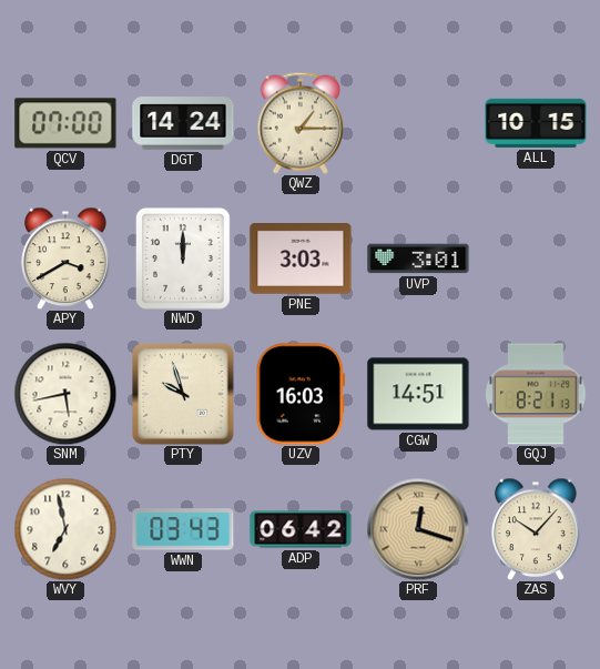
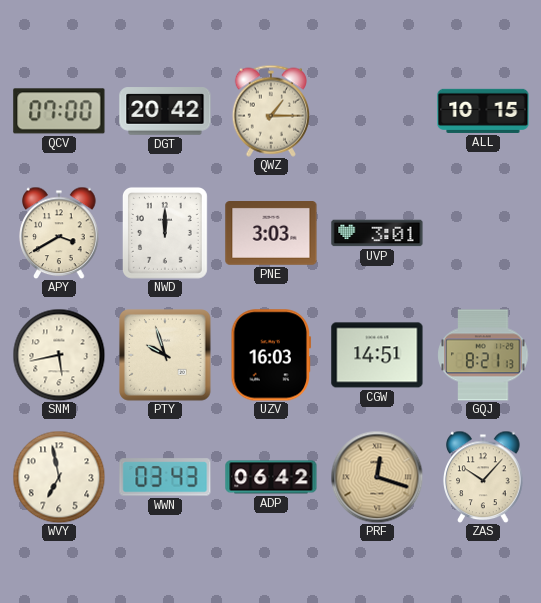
DGT: 14:24 -> 20:42 (165, 111)
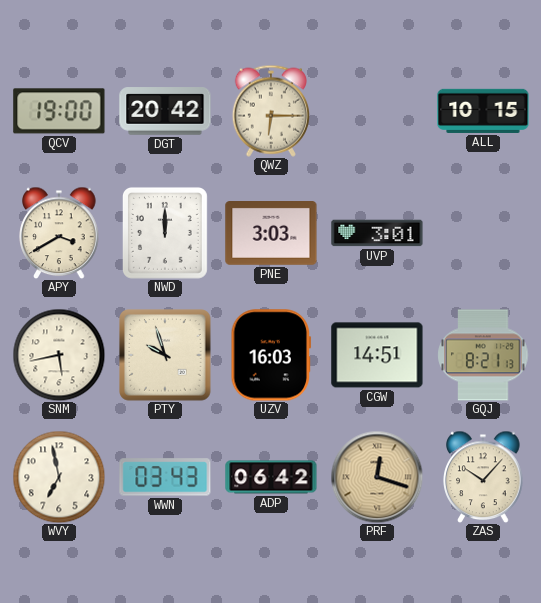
QCV: 07:00 -> 19:00 (59, 111)
QWZ: 1:15 -> 6:15 (271, 111)
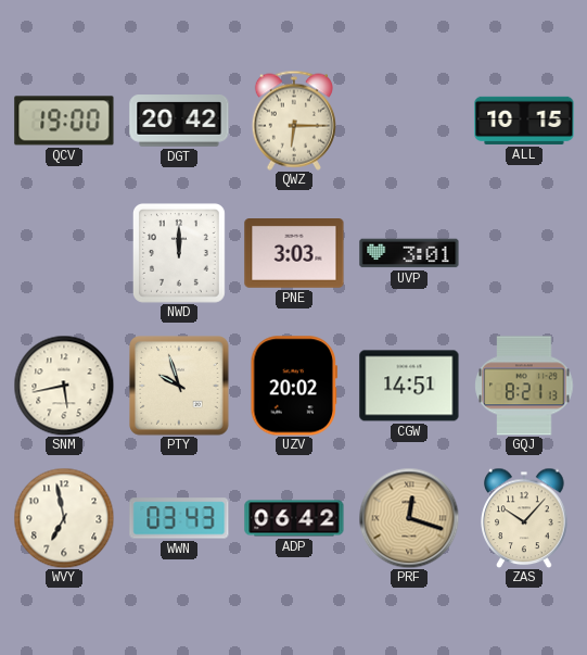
APY: 3:40 -> none (59, 233)
UZV: 16:03 -> 20:02 (294, 386)
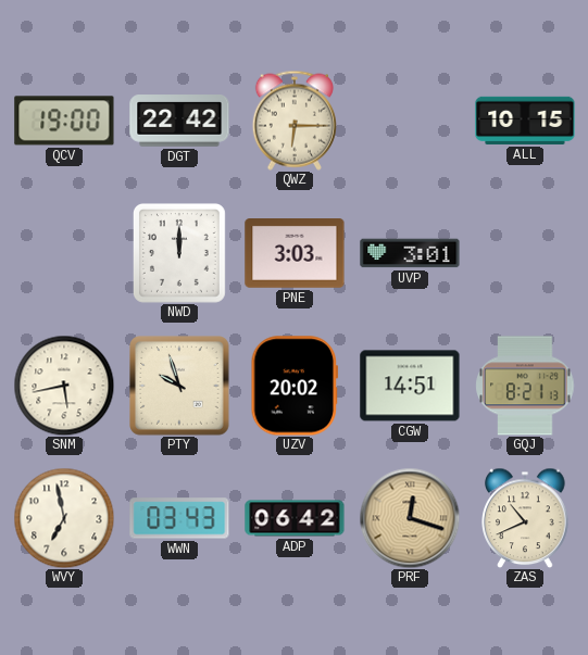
DGT: 20:42 -> 22:42 (179, 121)
ZAS: 10:07 -> 10:41 (525, 518)
